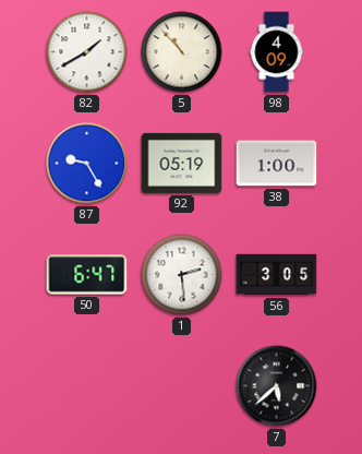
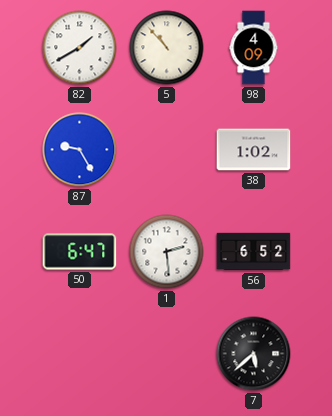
92: 05:19 -> none (182, 163)
38: 1:00 -> 1:02 (254, 150)
56: 3:05 -> 6:52 (254, 252)
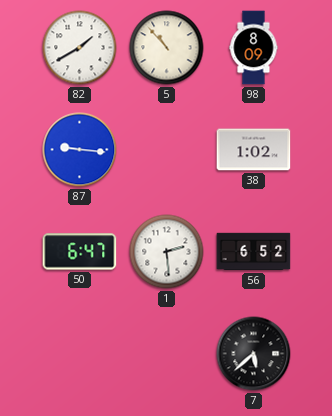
98: 4:09 -> 8:09 (254, 48)
87: 9:25 -> 9:16 (80, 150)
